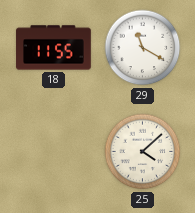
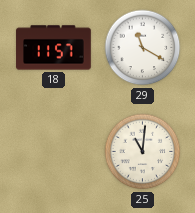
18: 11:55 -> 11:57 (54, 48)
25: 4:08 -> 11:01 (143, 152)
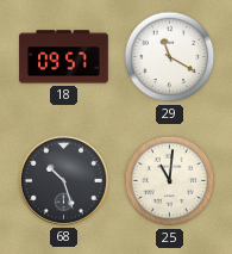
18: 11:57 -> 09:57 (64, 57)
68: none -> 10:27 (63, 180)
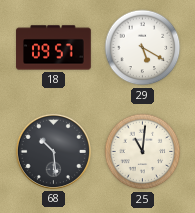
29: 11:20 -> 5:20 (143, 48)
68: 10:27 -> 10:29 (53, 151)
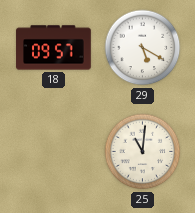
68: 10:29 -> none (53, 151)
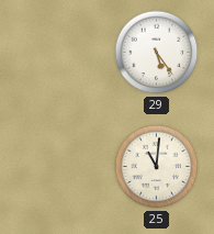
18: 09:57 -> none (54, 48)
29: 5:20 -> 5:24 (157, 53)
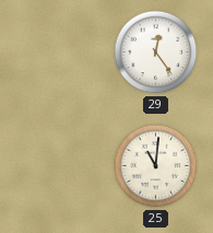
29: 5:24 -> 12:24 (156, 53)
